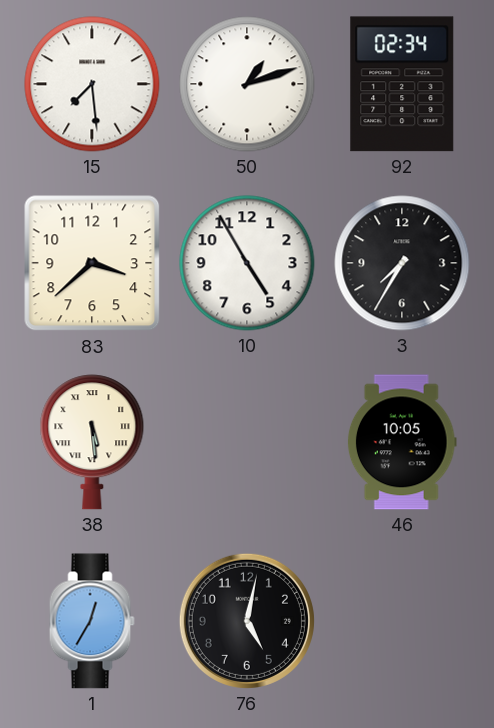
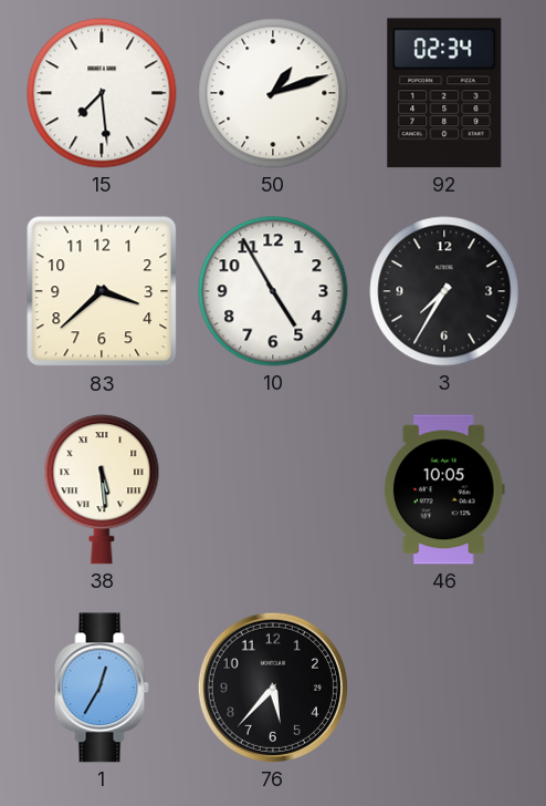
76: 5:02 -> 5:37 (273, 688)
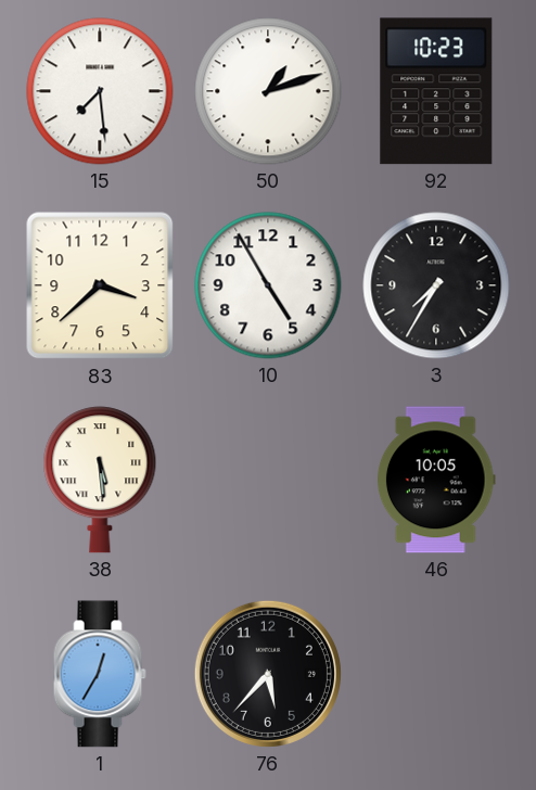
92: 02:34 -> 10:23 (436, 91)
